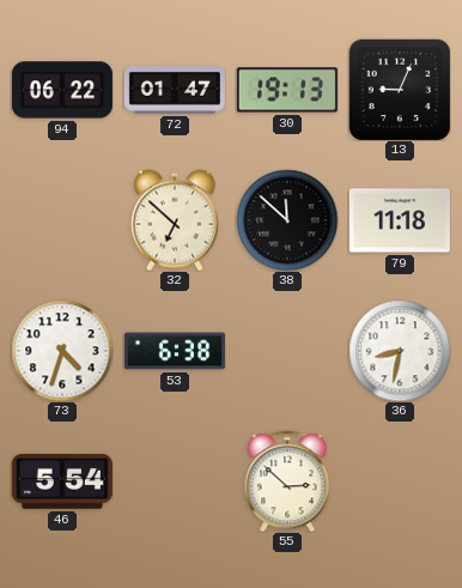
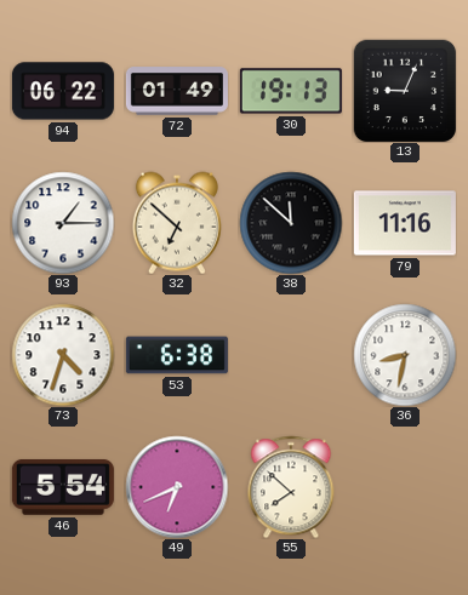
72: 01:47 -> 01:49 (177, 91)
93: none -> 1:15 (63, 223)
79: 11:18 -> 11:16 (405, 223)
49: none -> 6:41 (177, 487)
55: 2:52 -> 7:52 (291, 487)
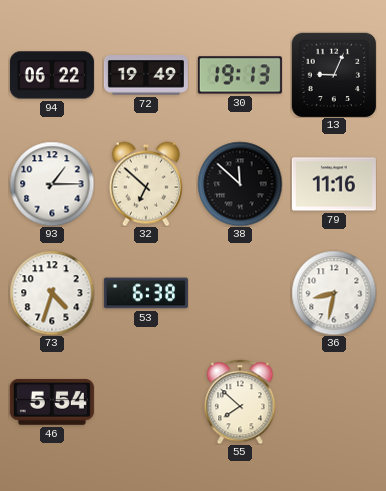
72: 01:49 -> 19:49 (146, 75)
49: 6:41 -> none (177, 487)
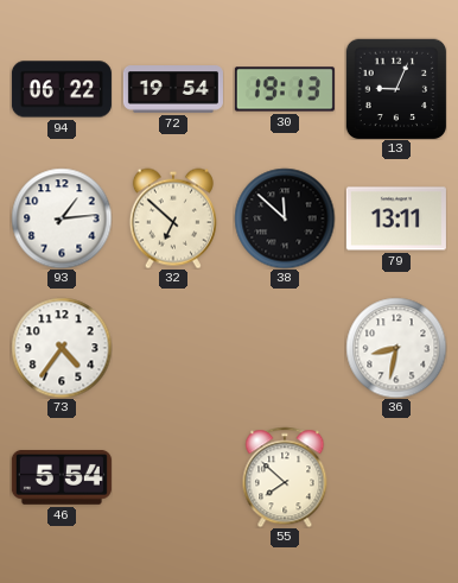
72: 19:49 -> 19:54 (173, 89)
93: 1:15 -> 1:14 (62, 218)
79: 11:16 -> 13:11 (396, 218)
73: 4:33 -> 4:36 (62, 348)
53: 6:38 -> none (146, 293)
